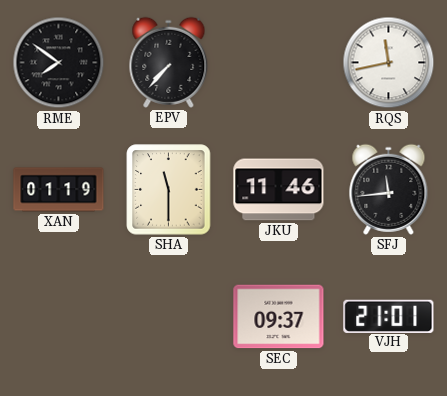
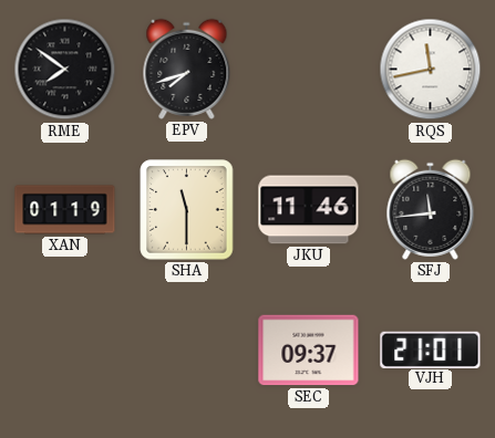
EPV: 7:37 -> 7:42 (187, 69)
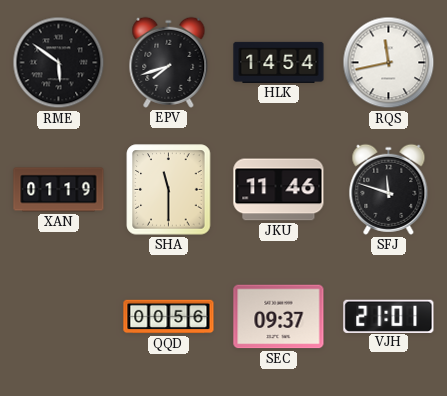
RME: 7:51 -> 5:51 (59, 63)
HLK: none -> 14:54 (279, 62)
SFJ: 11:44 -> 11:48 (389, 189)
QQD: none -> 00:56 (169, 317)
